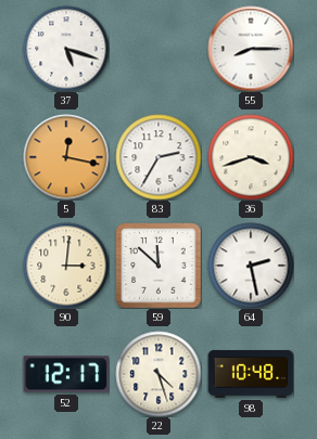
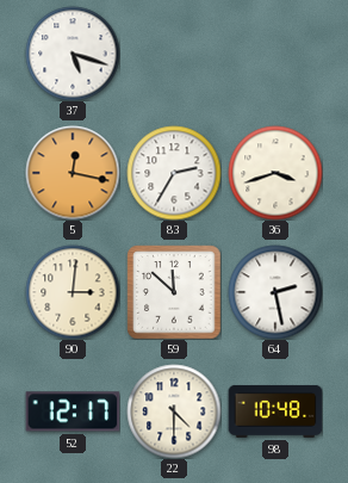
55: 8:15 -> none (251, 49)
22: 4:27 -> 4:30 (174, 411)
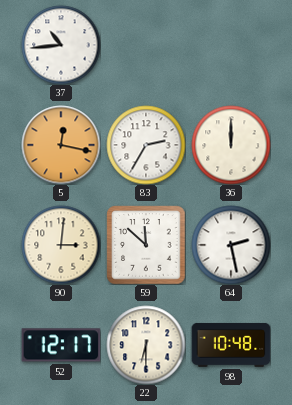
37: 5:18 -> 10:44 (61, 45)
36: 3:42 -> 12:00 (231, 145)
22: 4:30 -> 6:30 (146, 345)
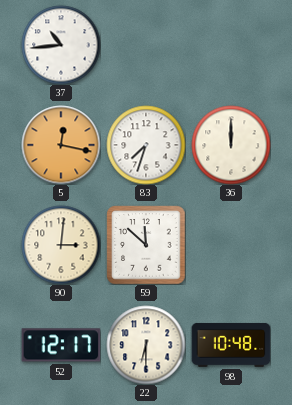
83: 2:35 -> 7:33 (146, 145)
64: 2:28 -> none (231, 245)
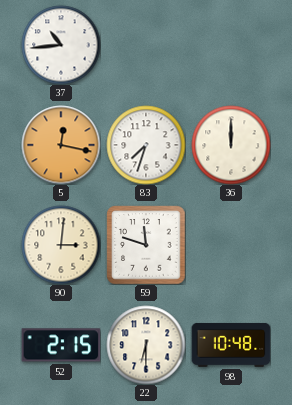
59: 11:52 -> 11:48 (146, 245)
52: 12:17 -> 2:15 (61, 345)
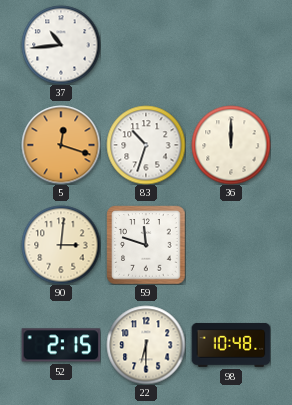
5: 12:17 -> 12:18 (61, 145)
83: 7:33 -> 10:33 (146, 145)
